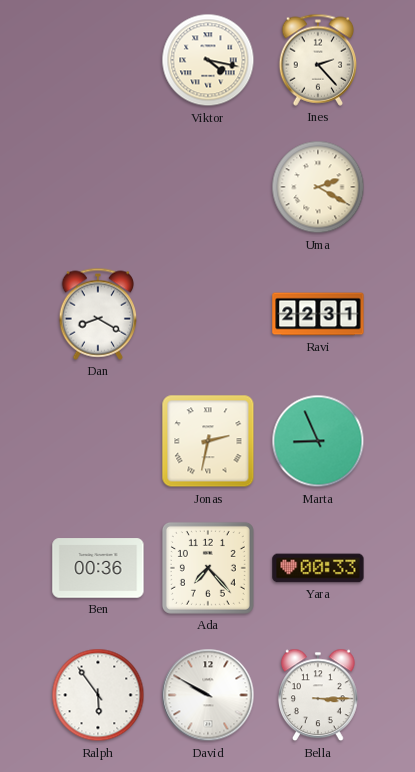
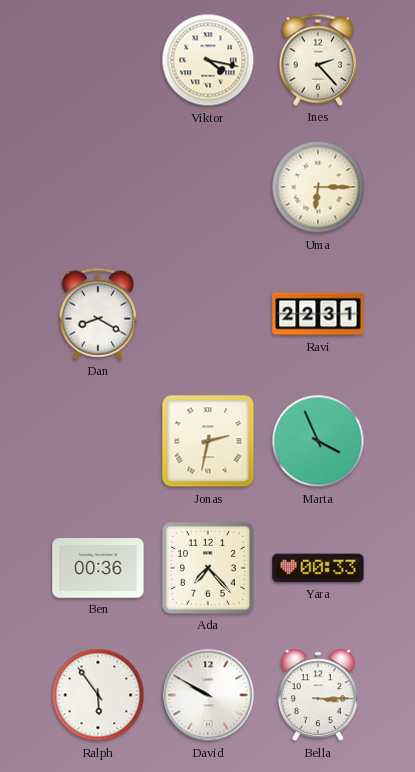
Uma: 2:20 -> 6:15 (318, 187)
Marta: 8:56 -> 3:56 (318, 441)
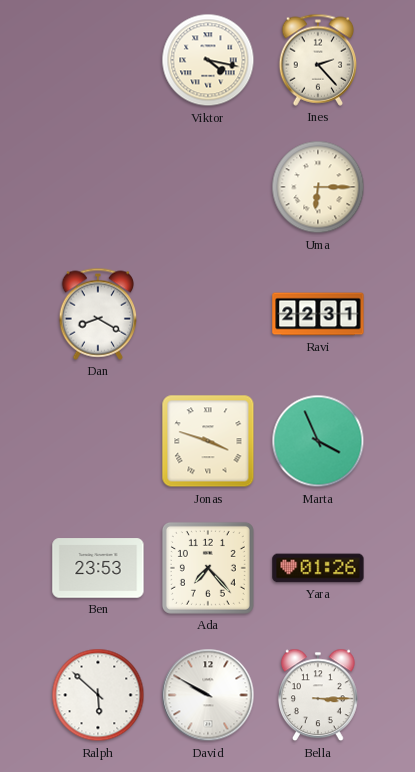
Jonas: 2:32 -> 3:48 (208, 441)
Ben: 00:36 -> 23:53 (98, 568)
Yara: 00:33 -> 01:26 (318, 568)
Ralph: 5:54 -> 5:52 (98, 695)
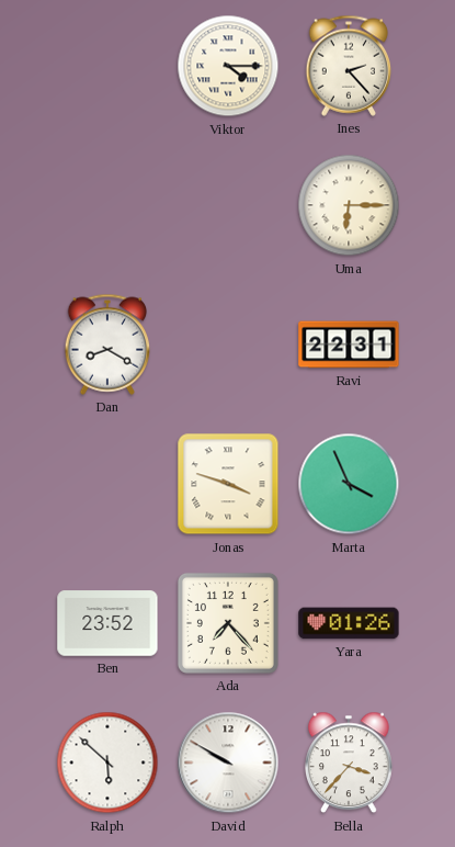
Viktor: 4:17 -> 4:15 (228, 66)
Ben: 23:53 -> 23:52 (107, 623)
Bella: 3:15 -> 3:37 (350, 763)
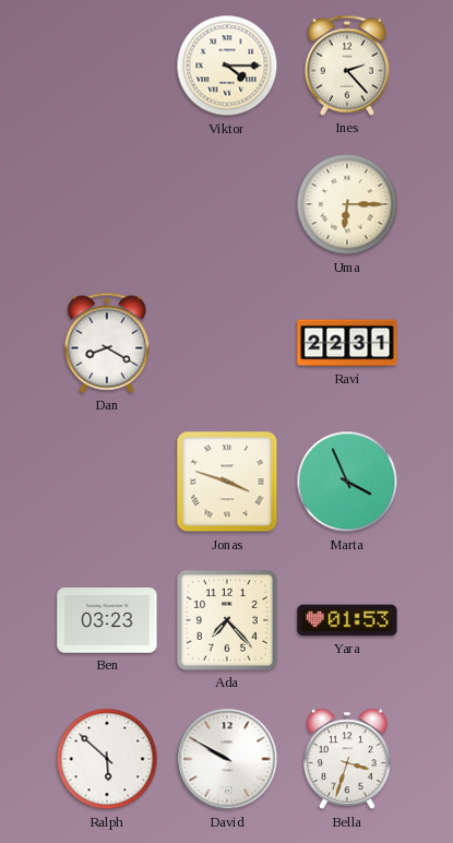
Ben: 23:52 -> 03:23 (107, 620)
Yara: 01:26 -> 01:53 (347, 620)
Bella: 3:37 -> 3:33 (348, 759)
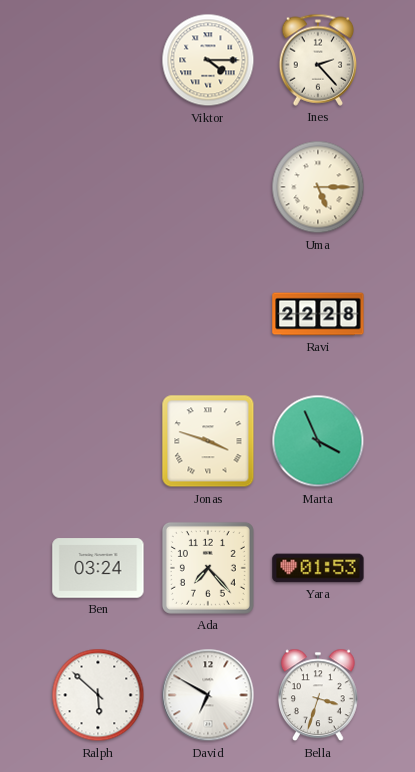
Uma: 6:15 -> 5:15 (318, 187)
Dan: 8:20 -> none (107, 343)
Ravi: 22:31 -> 22:28 (318, 314)
Ben: 03:23 -> 03:24 (98, 568)
David: 9:50 -> 6:50 (208, 695)
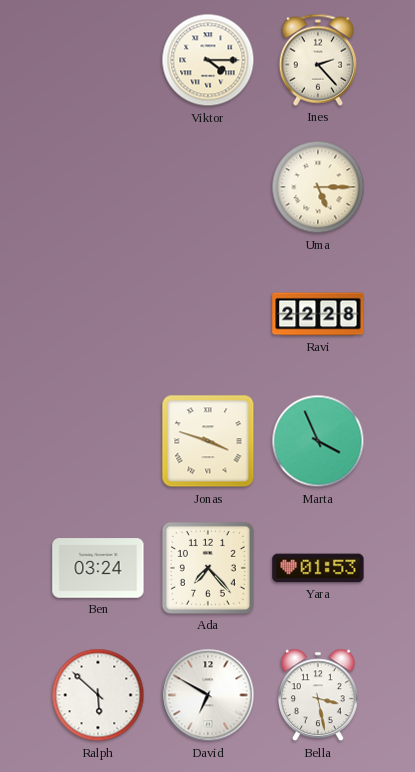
Bella: 3:33 -> 3:28 (319, 695)
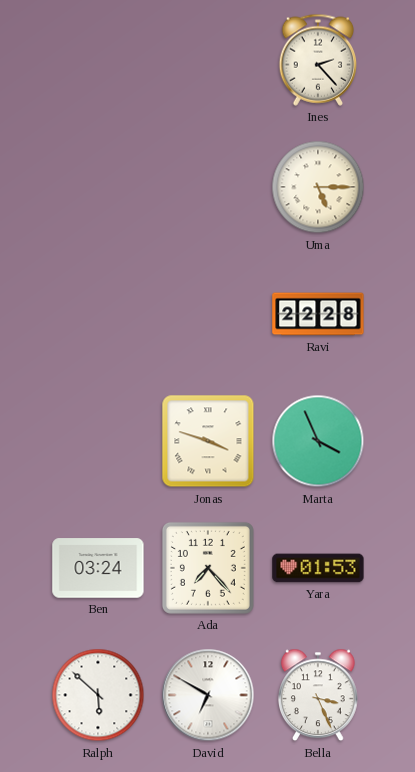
Viktor: 4:15 -> none (208, 60)
Bella: 3:28 -> 3:26 (319, 695)
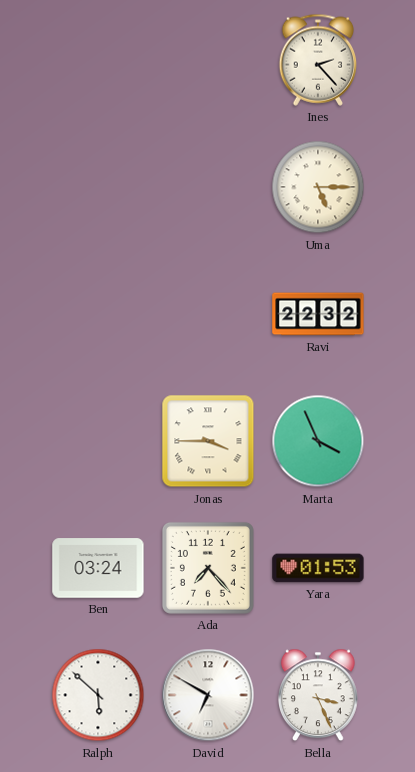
Ravi: 22:28 -> 22:32 (318, 314)
Jonas: 3:48 -> 3:45 (208, 441)
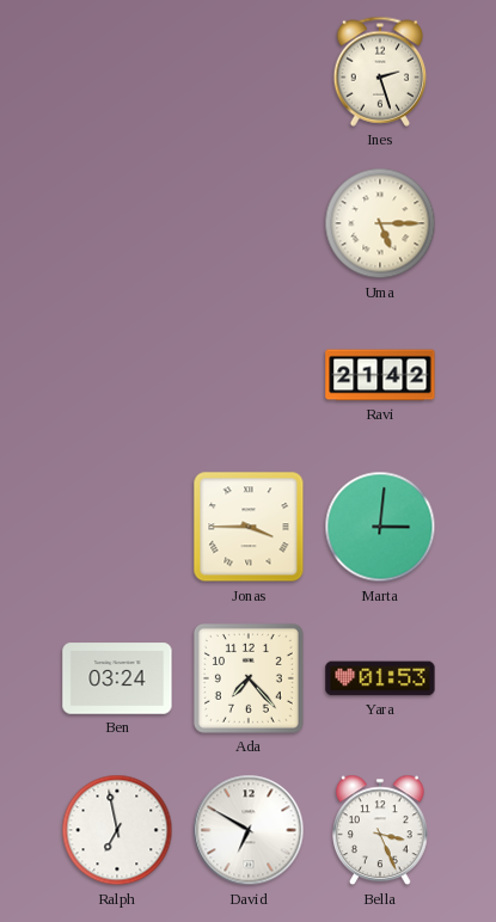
Ines: 2:23 -> 2:27 (380, 72)
Ravi: 22:32 -> 21:42 (380, 375)
Marta: 3:56 -> 3:01 (380, 527)
Ralph: 5:52 -> 6:58 (117, 830)
